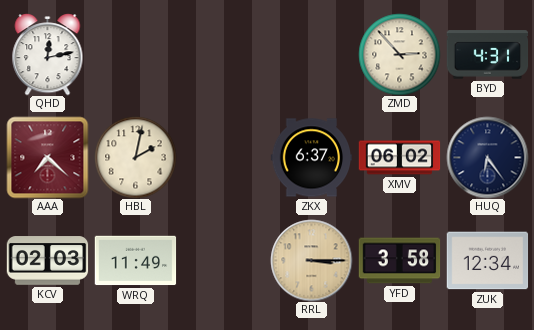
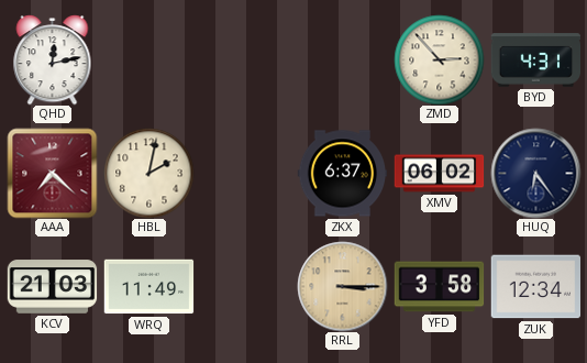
KCV: 02:03 -> 21:03 (52, 287)
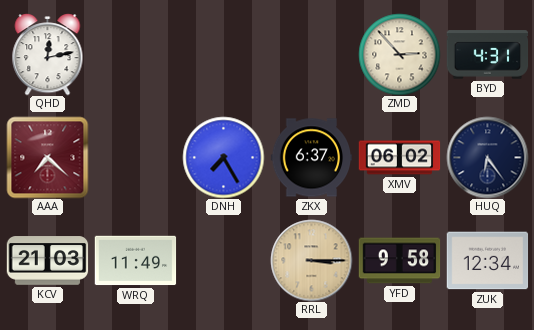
HBL: 2:02 -> none (148, 173)
DNH: none -> 7:25 (223, 157)
YFD: 3:58 -> 9:58 (399, 261)
